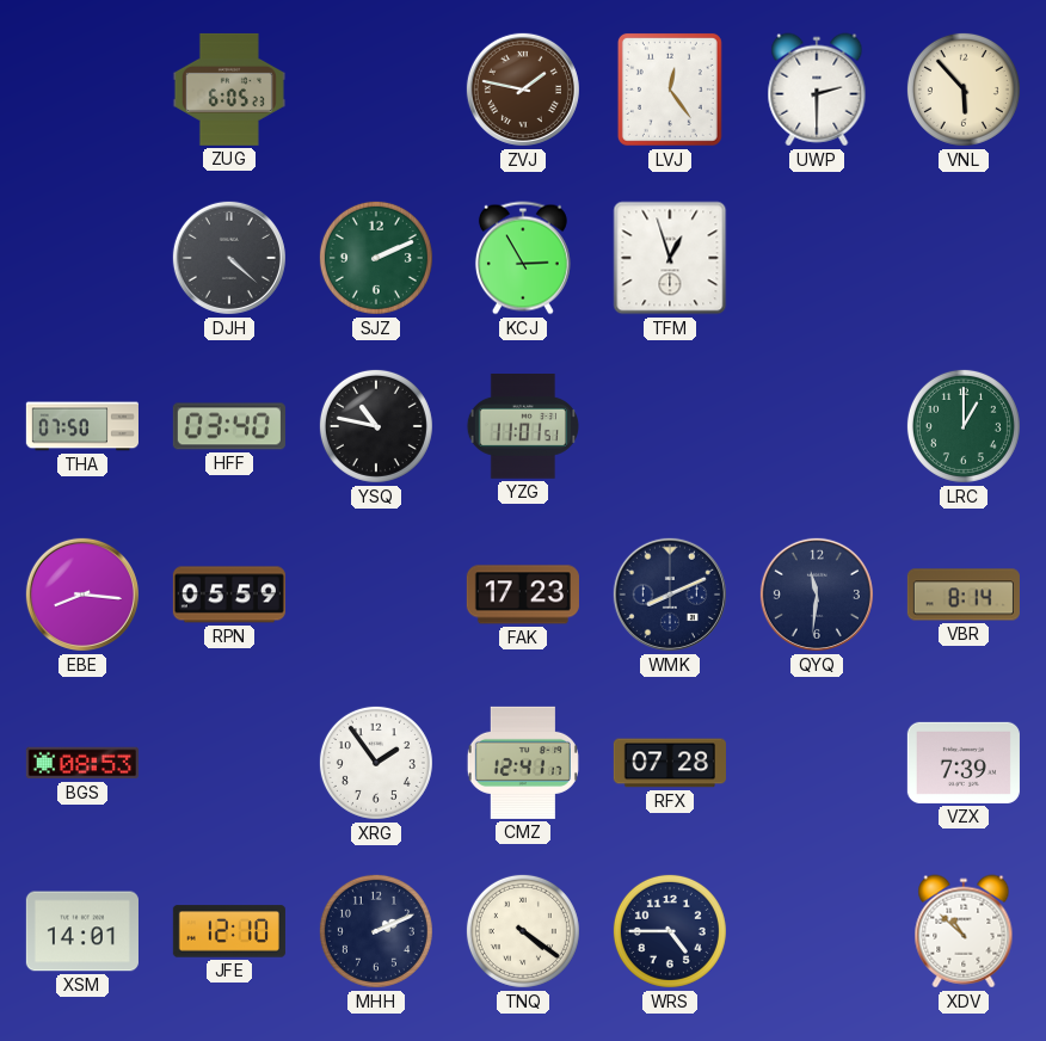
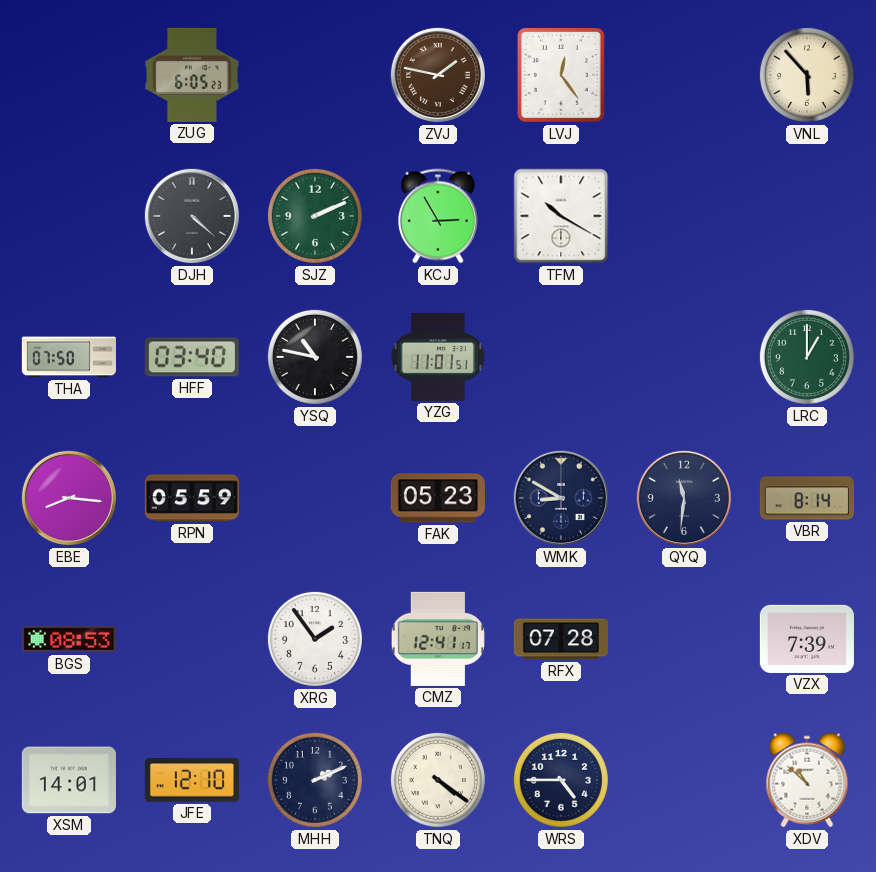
UWP: 2:30 -> none (817, 90)
TFM: 12:57 -> 10:20 (561, 216)
FAK: 17:23 -> 05:23 (438, 498)
WMK: 8:11 -> 8:50 (561, 498)
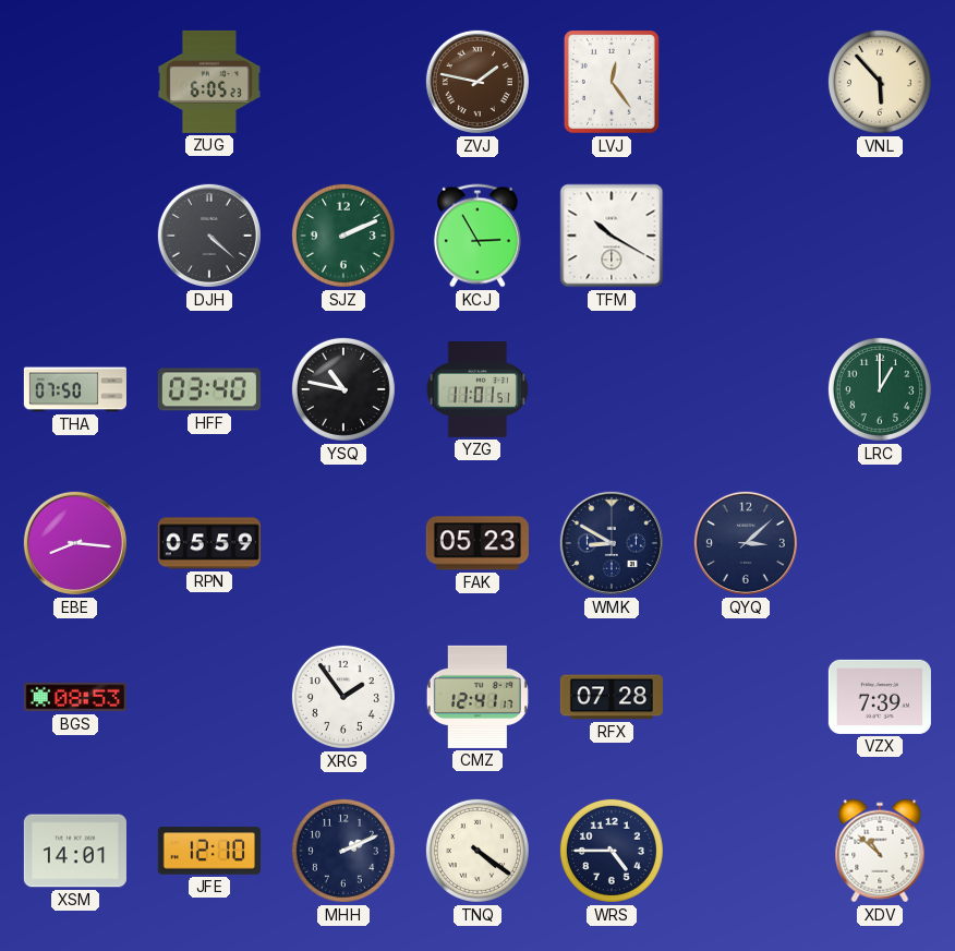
QYQ: 11:31 -> 3:08 (746, 543)
VBR: 8:14 -> none (807, 498)
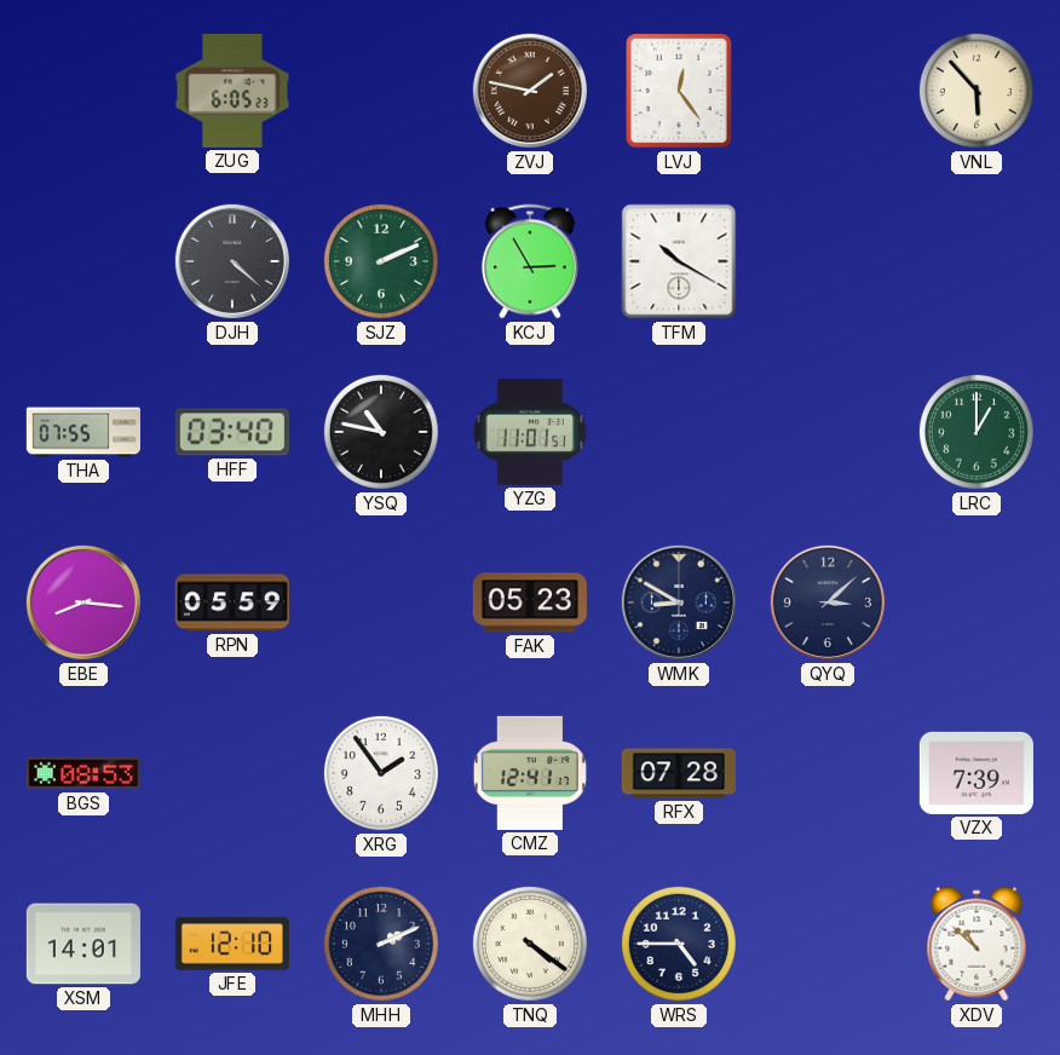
THA: 07:50 -> 07:55 (83, 432)
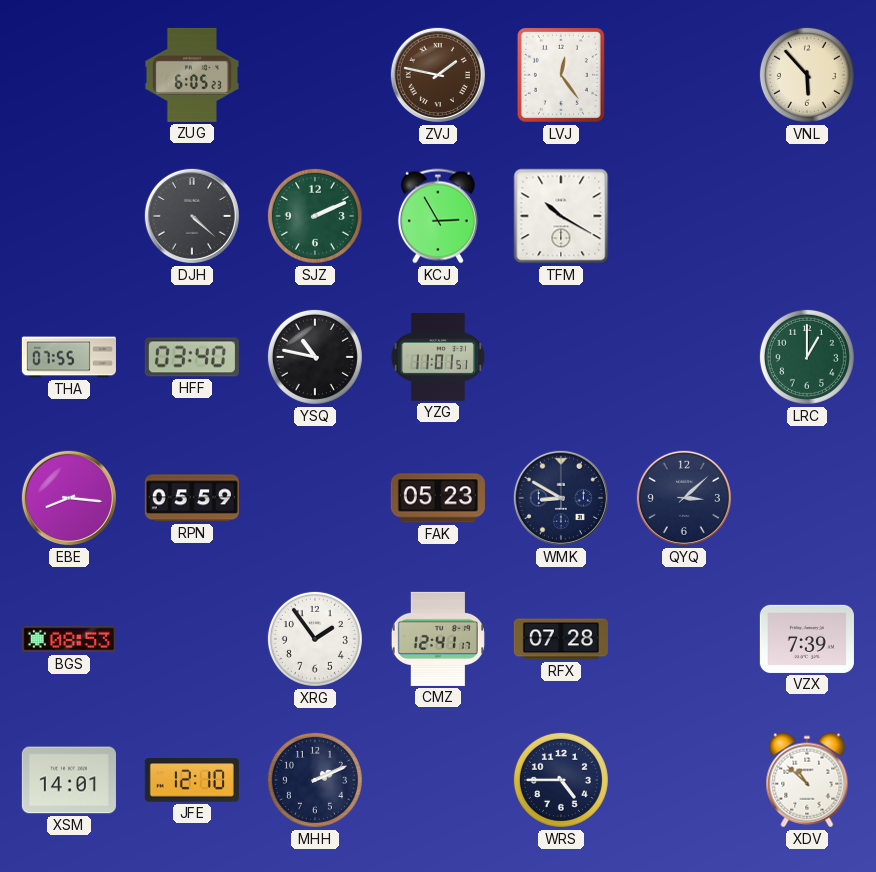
TNQ: 4:21 -> none (530, 944)
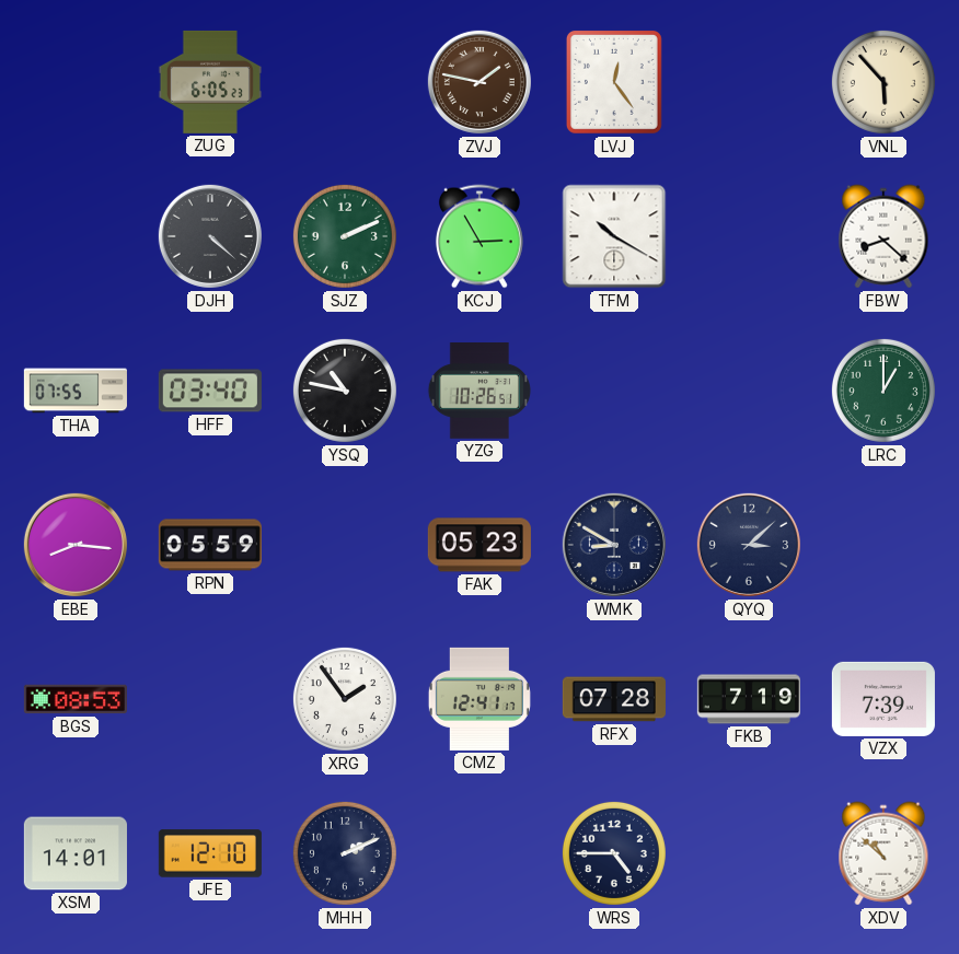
FBW: none -> 8:22 (883, 236)
YZG: 11:01 -> 10:26 (479, 392)
FKB: none -> 7:19 (749, 699)
